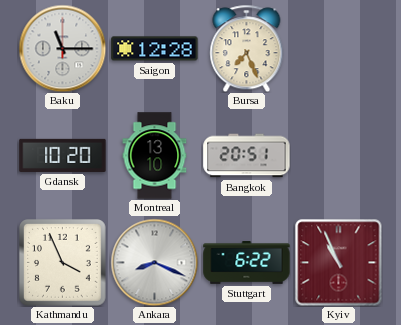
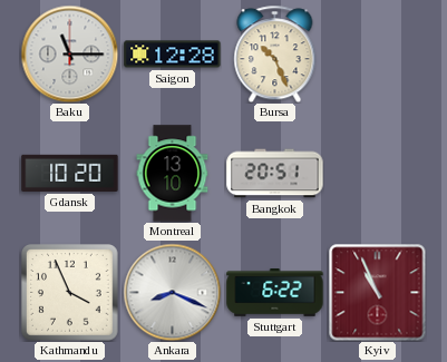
Bursa: 7:26 -> 10:26 (275, 53)
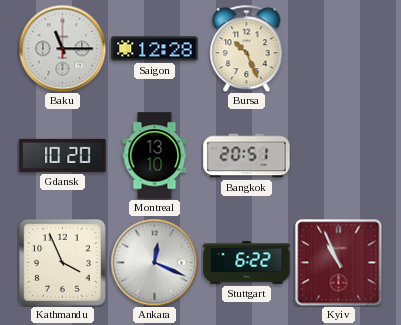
Ankara: 8:19 -> 12:19 (154, 262)
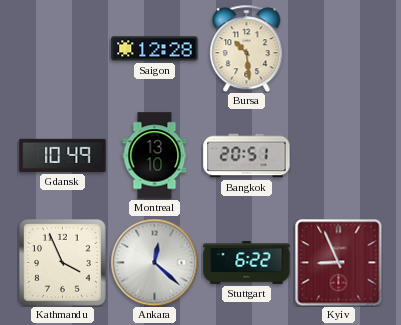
Baku: 11:15 -> none (62, 48)
Bursa: 10:26 -> 10:29 (247, 48)
Gdansk: 10:20 -> 10:49 (63, 155)
Ankara: 12:19 -> 12:22 (154, 262)
Kyiv: 10:56 -> 8:56 (338, 262)
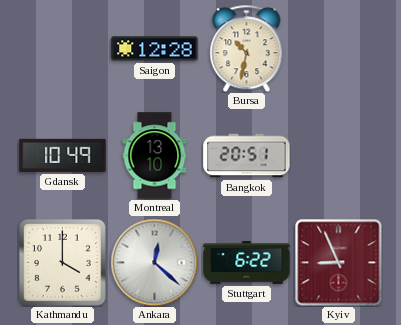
Bursa: 10:29 -> 10:32 (247, 48)
Kathmandu: 3:56 -> 4:00 (63, 263)
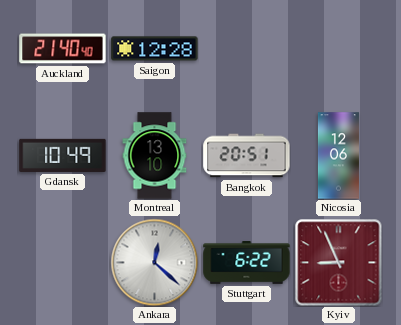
Auckland: none -> 21:40 (63, 49)
Bursa: 10:32 -> none (247, 48)
Nicosia: none -> 12:06 (338, 156)
Kathmandu: 4:00 -> none (63, 263)
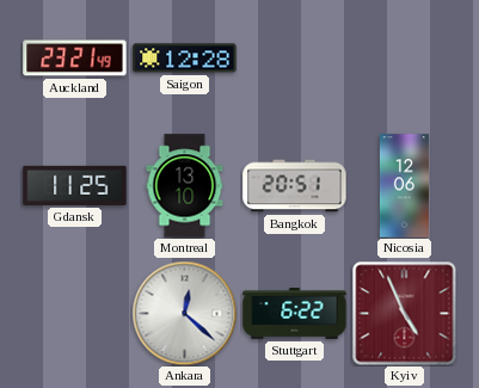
Auckland: 21:40 -> 23:21 (75, 58)
Gdansk: 10:49 -> 11:25 (75, 185)
Kyiv: 8:56 -> 4:56 (404, 313)
